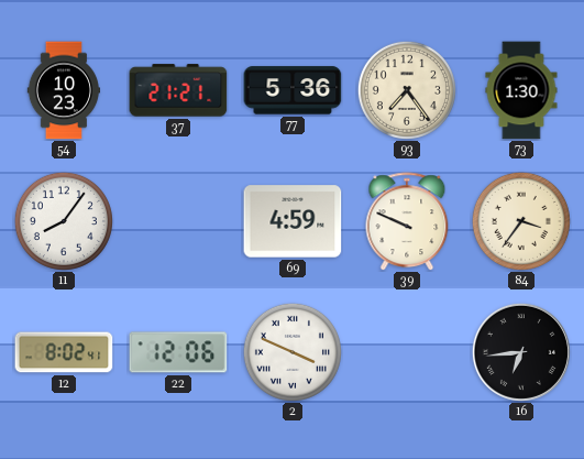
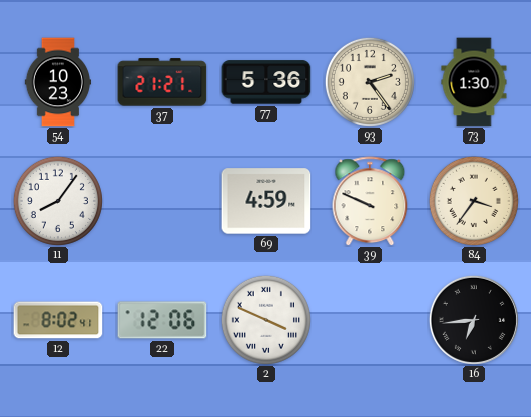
93: 7:24 -> 2:24 (370, 82)
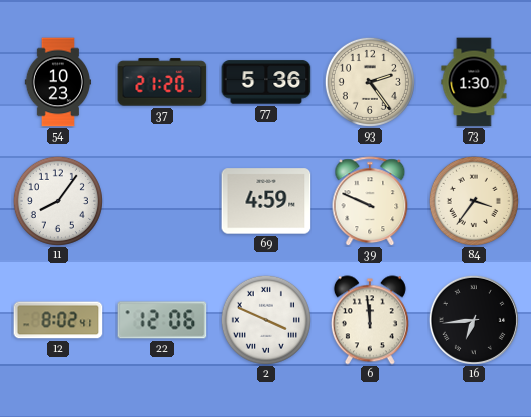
37: 21:21 -> 21:20 (162, 82)
6: none -> 11:59 (370, 320)
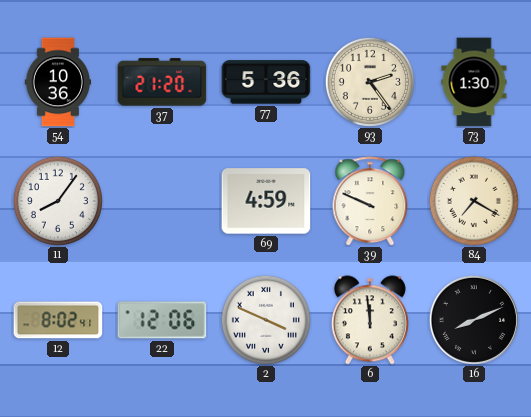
54: 10:23 -> 10:36 (57, 82)
84: 3:36 -> 7:20 (474, 201)
16: 6:44 -> 8:11 (474, 320)
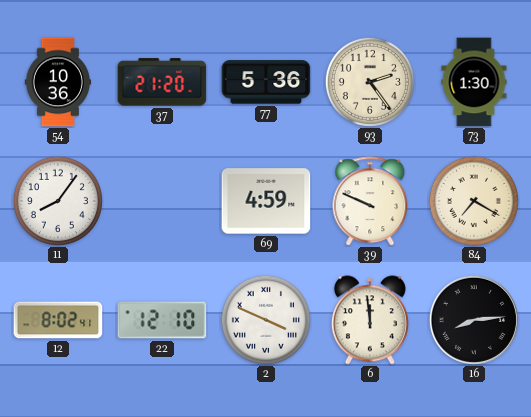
22: 12:06 -> 12:10 (162, 320)
16: 8:11 -> 8:14 (474, 320)
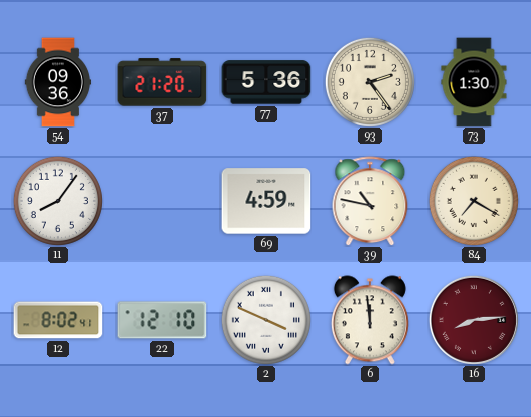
54: 10:36 -> 09:36 (57, 82)
39: 9:49 -> 10:47 (370, 201)
16 dial: black -> burgundy (474, 320)
